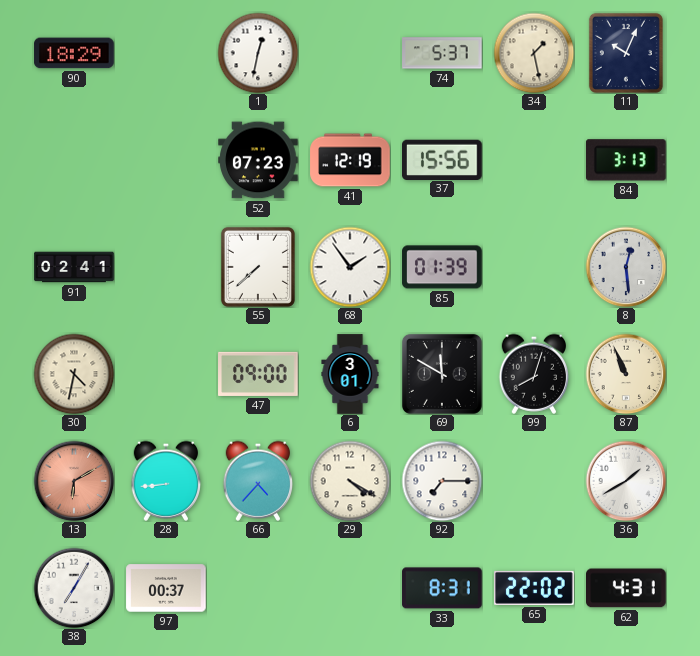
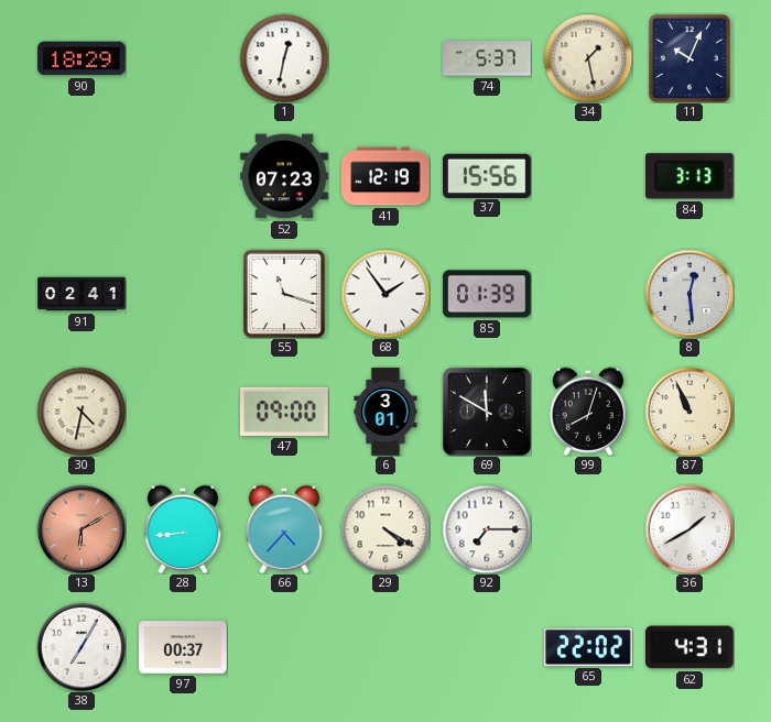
55: 7:38 -> 11:18 (284, 294)
33: 8:31 -> none (442, 588)
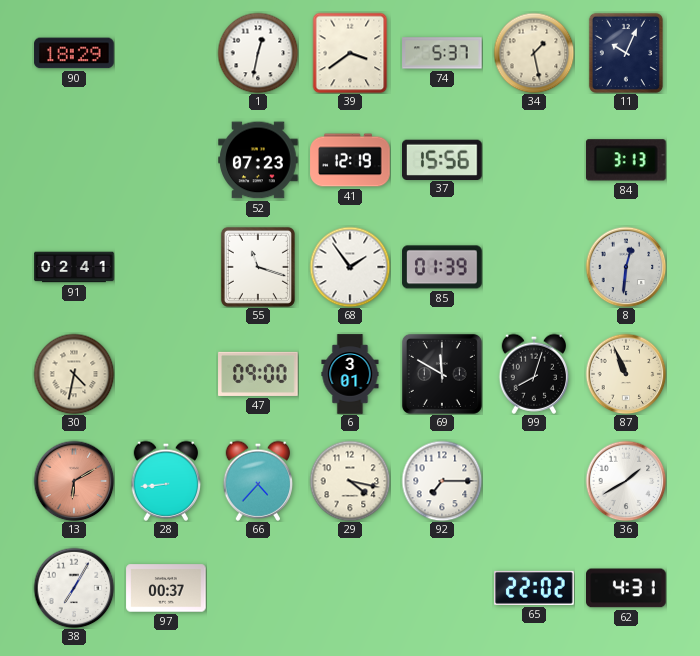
39: none -> 3:39 (350, 53)
8: 12:29 -> 12:31 (626, 267)
29: 4:20 -> 4:17 (350, 481)
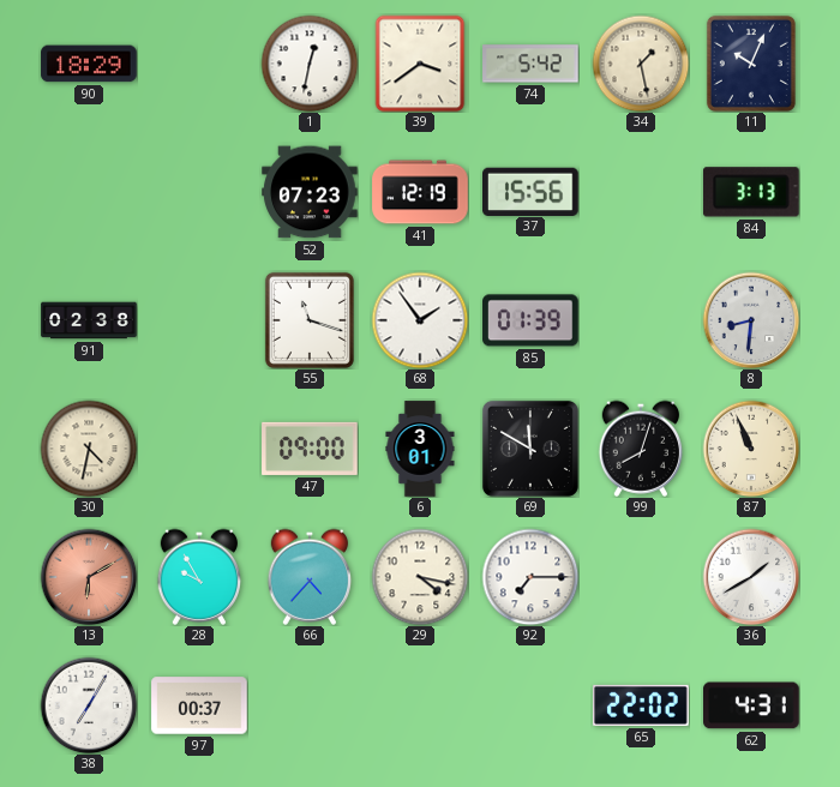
74: 5:37 -> 5:42 (530, 64)
91: 02:41 -> 02:38 (89, 320)
8: 12:31 -> 8:31 (751, 320)
28: 8:44 -> 9:55 (199, 577)
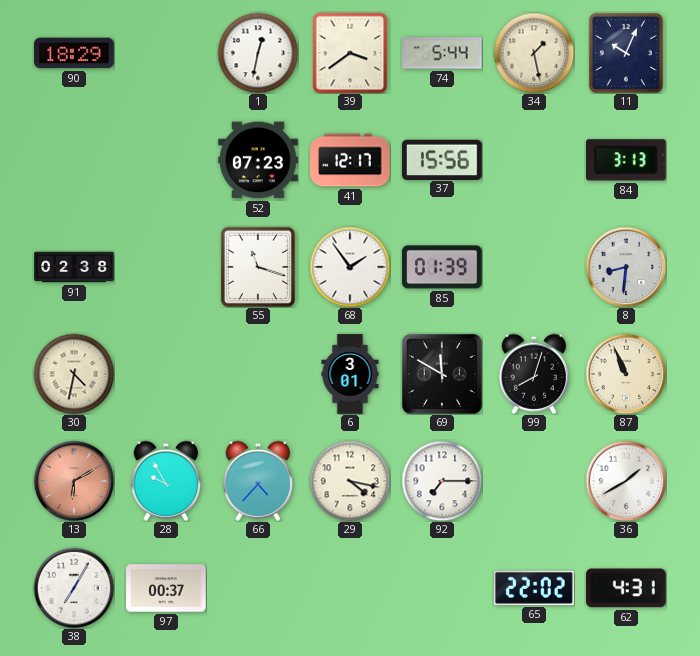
74: 5:42 -> 5:44 (442, 53)
41: 12:19 -> 12:17 (350, 160)
47: 09:00 -> none (310, 449)
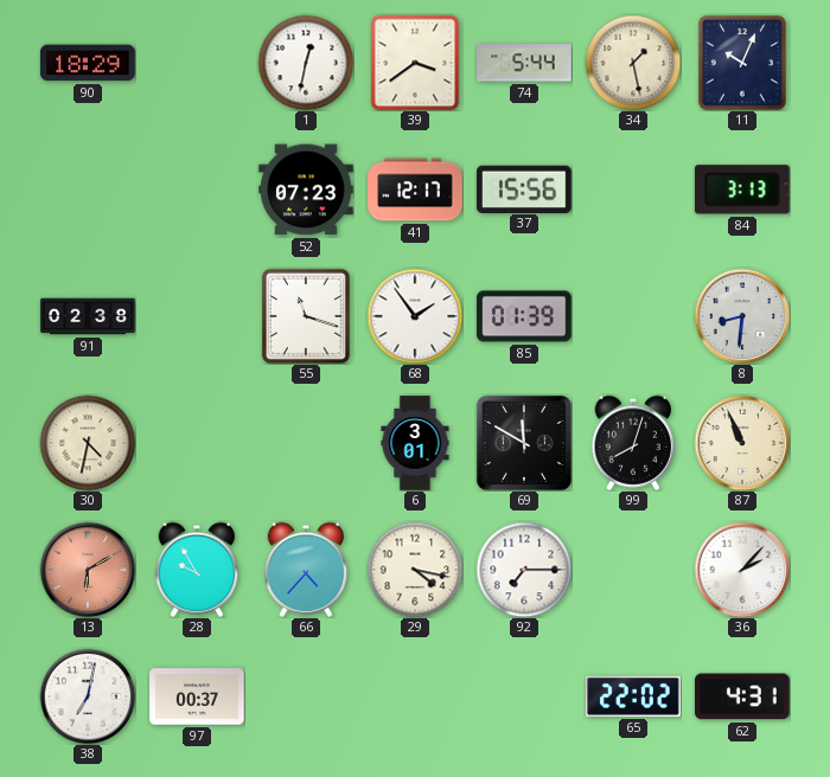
36: 1:40 -> 2:07 (742, 570)
38: 7:05 -> 7:02 (88, 696)
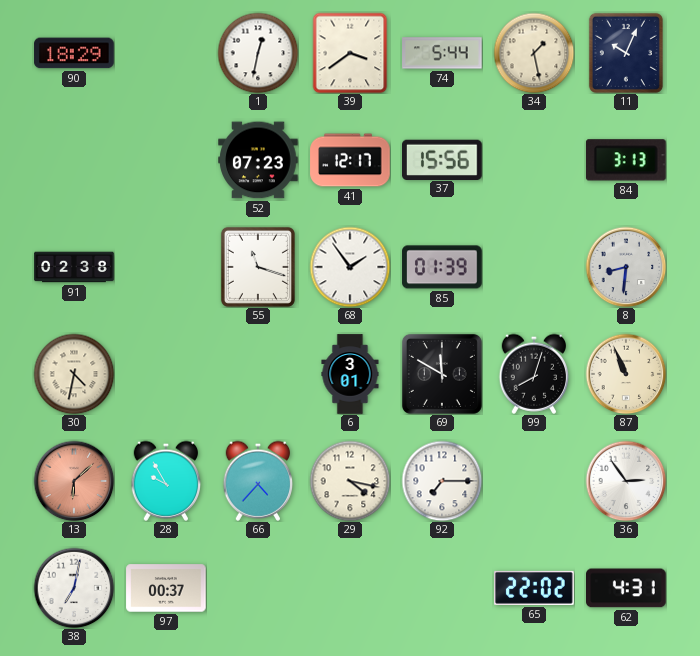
13: 6:10 -> 6:08 (74, 481)
36: 2:07 -> 2:54 (626, 481)
